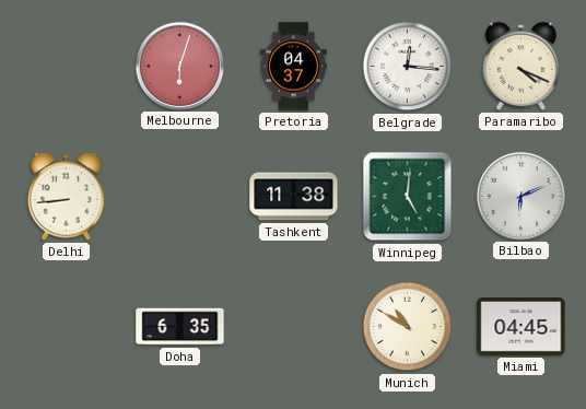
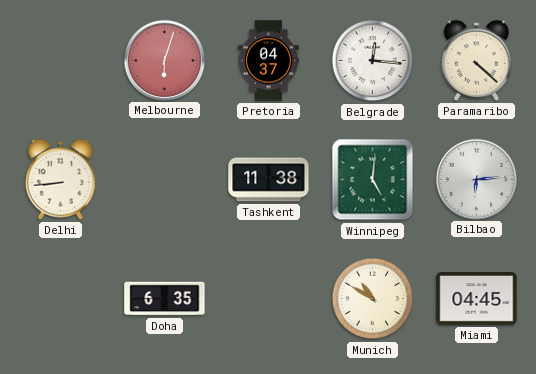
Paramaribo: 4:19 -> 4:22 (476, 60)
Bilbao: 6:11 -> 6:14 (476, 179)
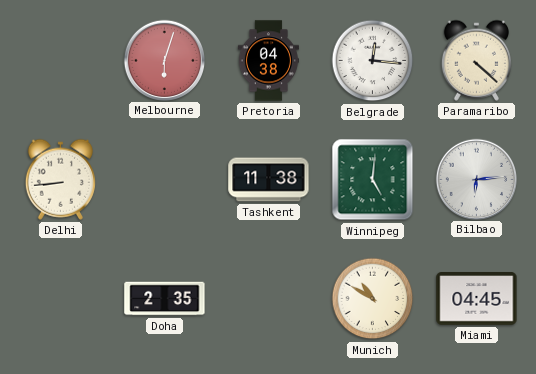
Pretoria: 04:37 -> 04:38 (268, 61)
Doha: 6:35 -> 2:35 (165, 299)
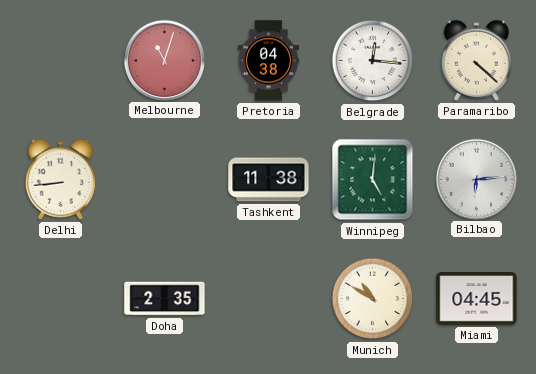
Melbourne: 6:03 -> 11:03 (164, 60)
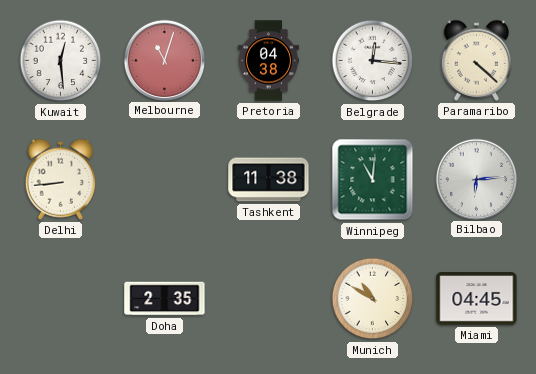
Kuwait: none -> 12:29 (61, 61)
Winnipeg: 5:01 -> 11:01 (373, 180)
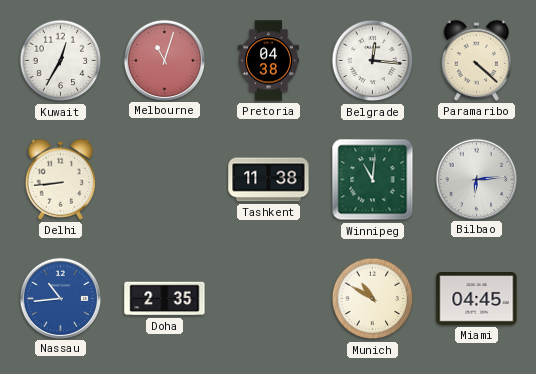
Kuwait: 12:29 -> 12:35 (61, 61)
Nassau: none -> 10:44 (60, 298)
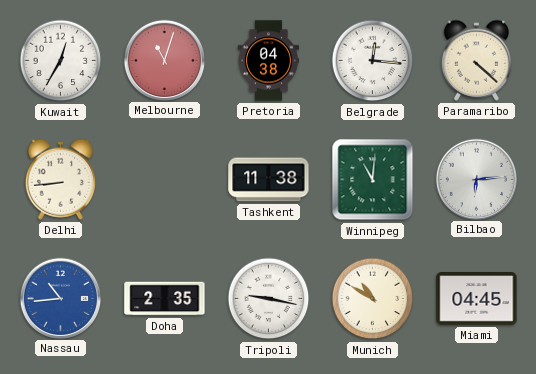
Tripoli: none -> 9:17 (269, 299)
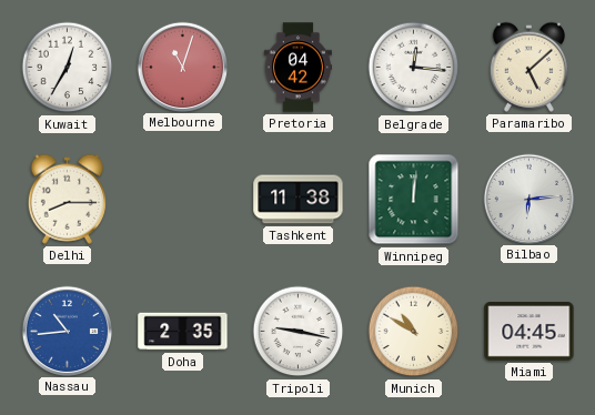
Pretoria: 04:38 -> 04:42 (297, 68)
Paramaribo: 4:22 -> 5:08 (528, 67)
Delhi: 8:44 -> 8:15 (67, 199)
Winnipeg: 11:01 -> 12:01 (414, 200)
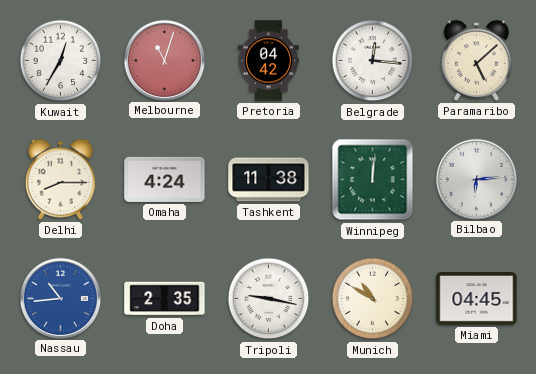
Omaha: none -> 4:24 (165, 179)
